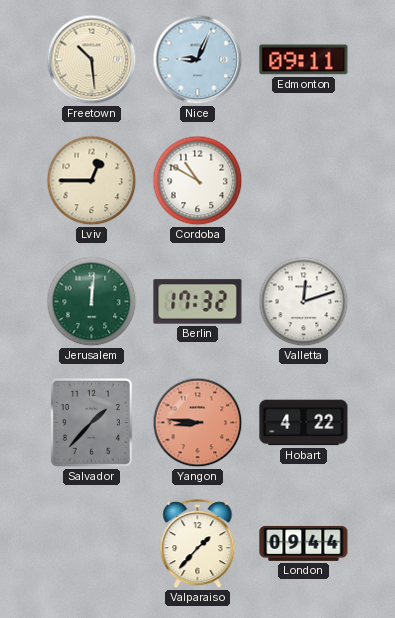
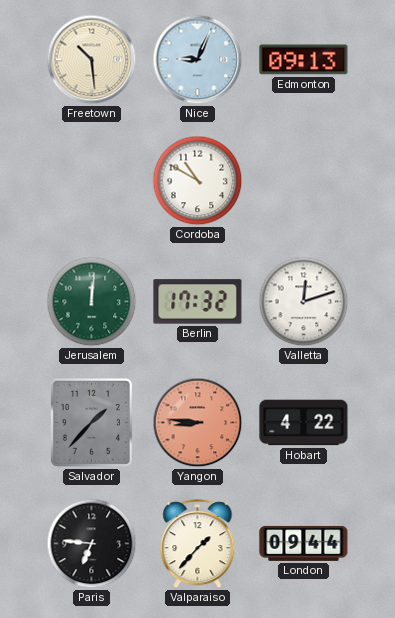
Edmonton: 09:11 -> 09:13 (304, 60)
Lviv: 12:45 -> none (92, 181)
Paris: none -> 6:46 (92, 544)
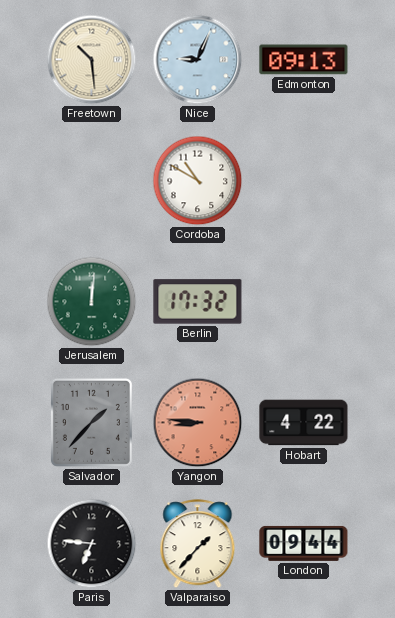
Valletta: 12:12 -> none (304, 302)
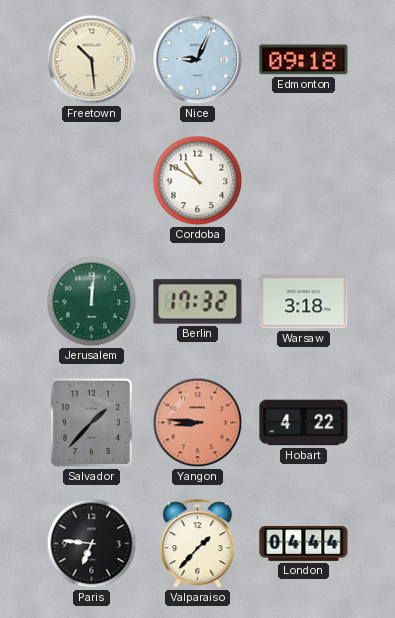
Edmonton: 09:13 -> 09:18 (304, 60)
Warsaw: none -> 3:18 (304, 302)
London: 09:44 -> 04:44 (304, 543)
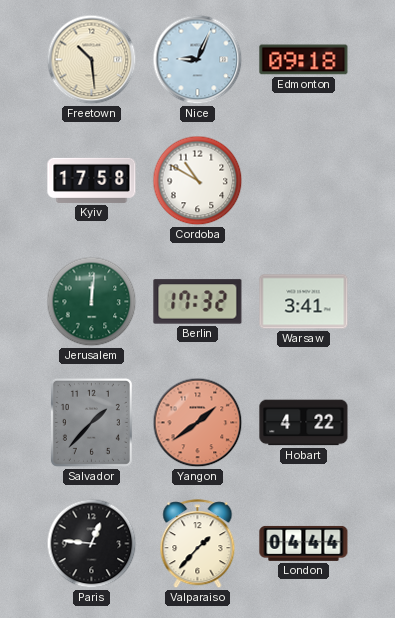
Kyiv: none -> 17:58 (92, 180)
Warsaw: 3:18 -> 3:41 (304, 302)
Yangon: 8:46 -> 1:39 (198, 423)
Paris: 6:46 -> 12:46 (92, 544)
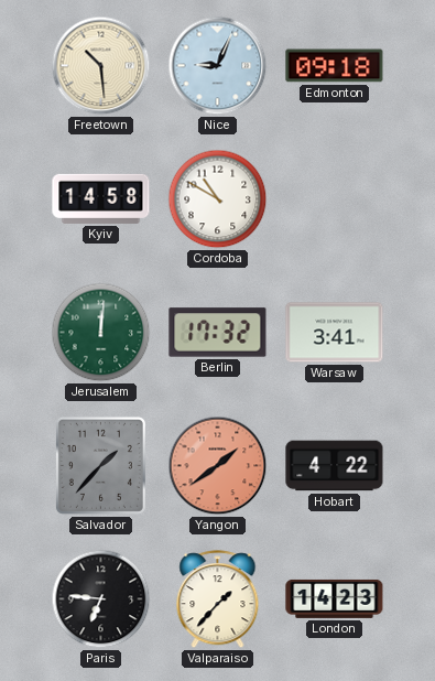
Kyiv: 17:58 -> 14:58 (101, 198)
Paris: 12:46 -> 6:46 (101, 599)
London: 04:44 -> 14:23 (335, 598)
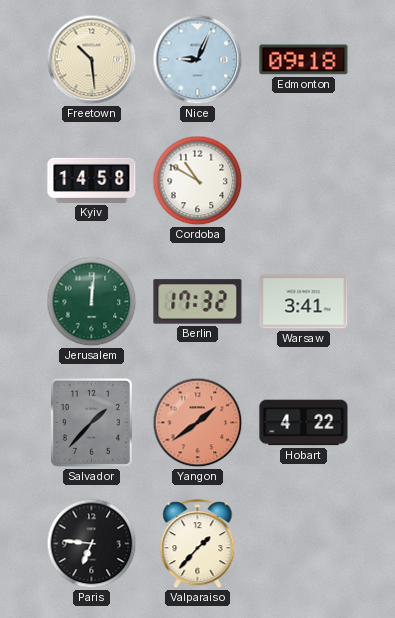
London: 14:23 -> none (335, 598)
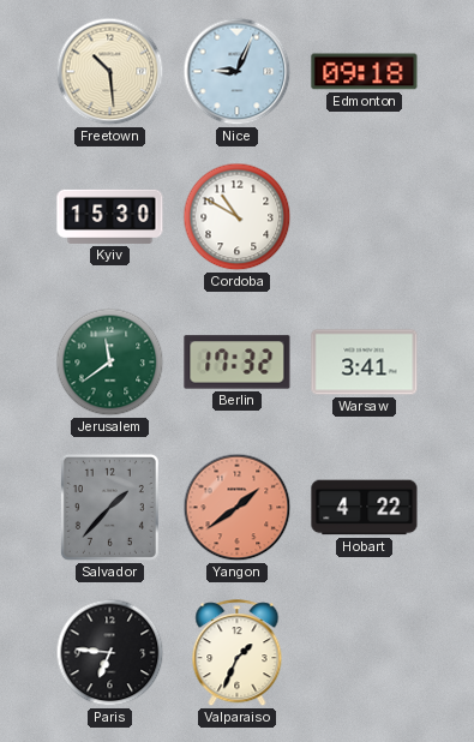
Kyiv: 14:58 -> 15:30 (110, 216)
Jerusalem: 12:01 -> 11:39 (110, 363)
Valparaiso: 1:37 -> 1:34 (238, 653)
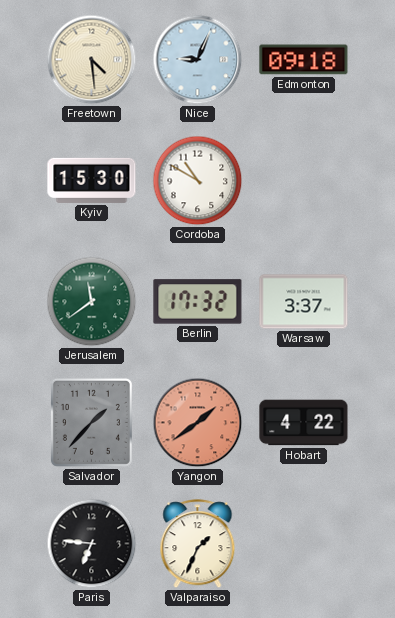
Freetown: 10:29 -> 4:29 (92, 60)
Warsaw: 3:41 -> 3:37 (304, 302)
